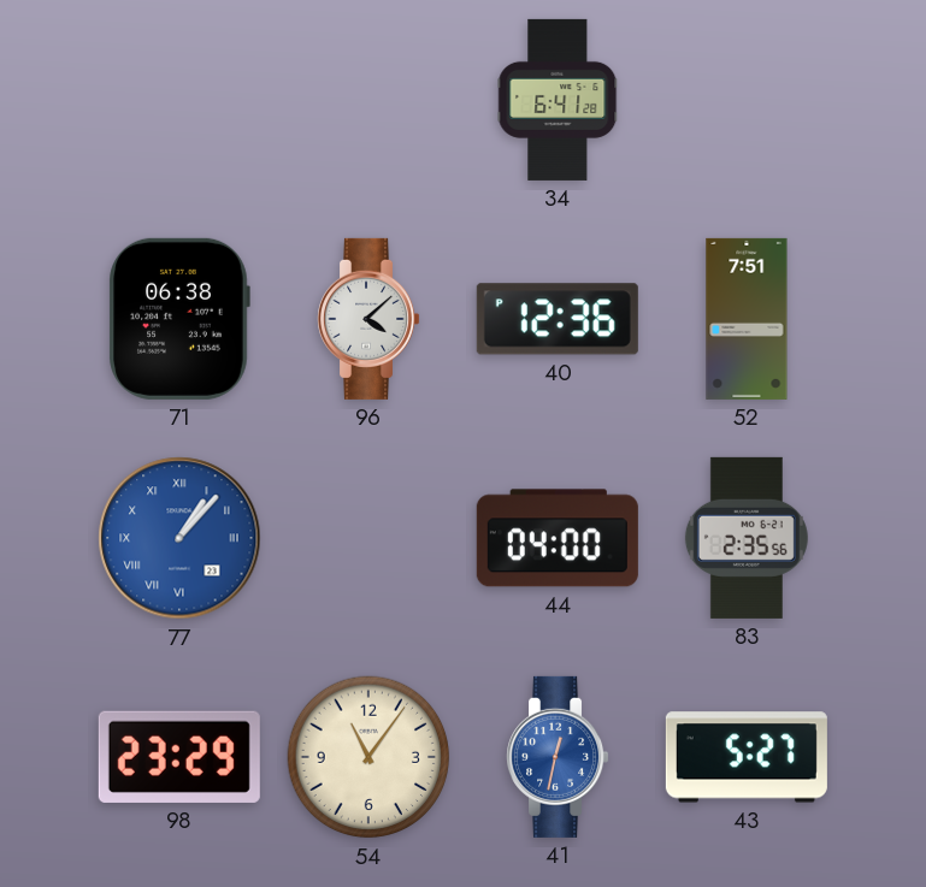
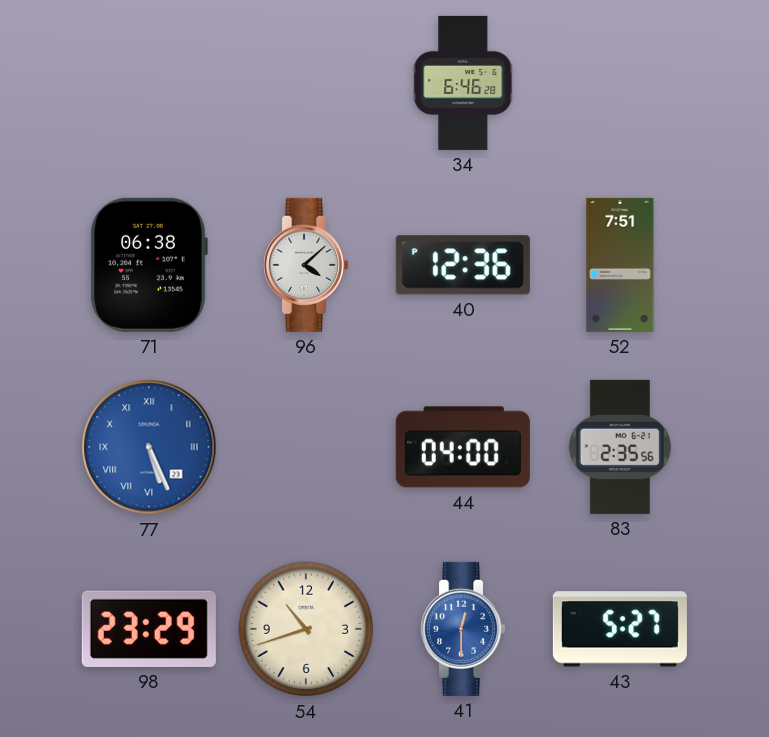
34: 6:41 -> 6:46 (463, 83)
77: 1:07 -> 5:26 (149, 447)
54: 11:06 -> 10:42 (306, 629)
41: 12:32 -> 12:30 (463, 629)
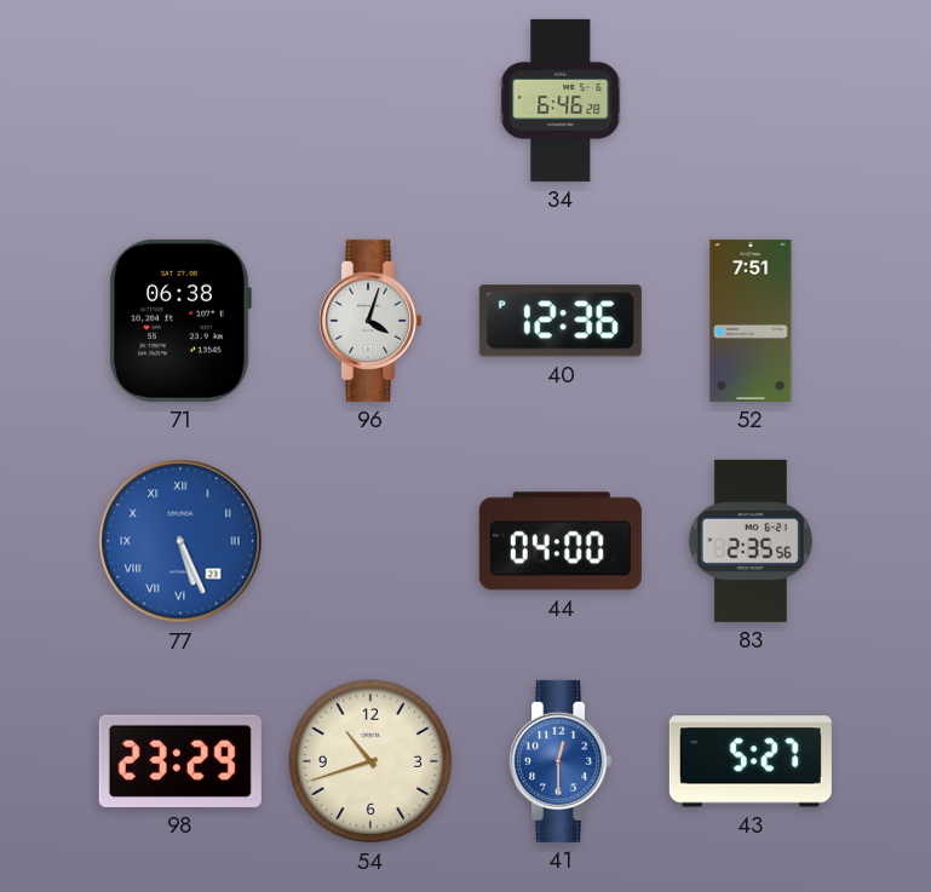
96: 4:08 -> 4:03 (370, 321)
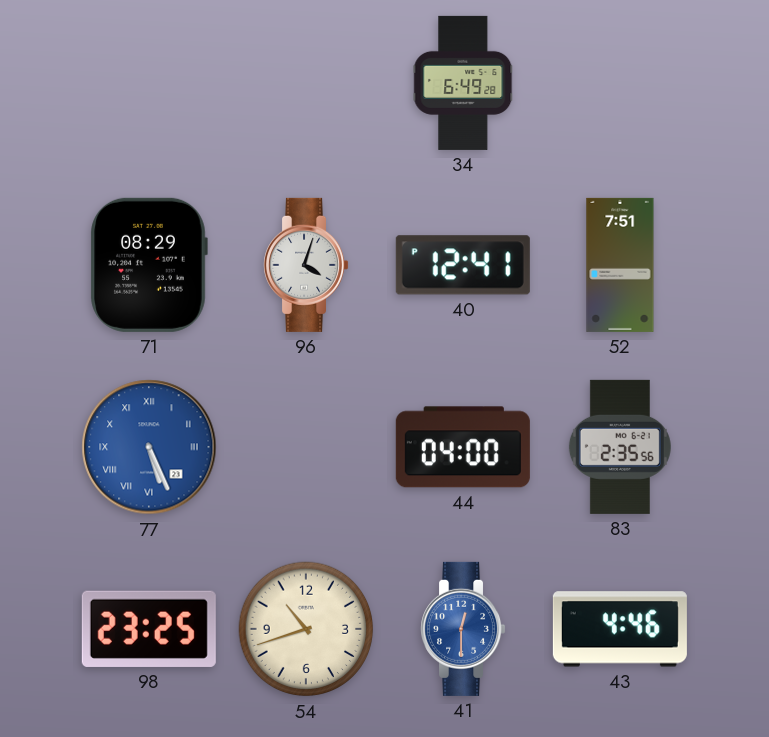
34: 6:46 -> 6:49 (463, 83)
71: 06:38 -> 08:29 (149, 265)
40: 12:36 -> 12:41 (463, 265)
98: 23:29 -> 23:25 (149, 629)
43: 5:27 -> 4:46 (620, 629)
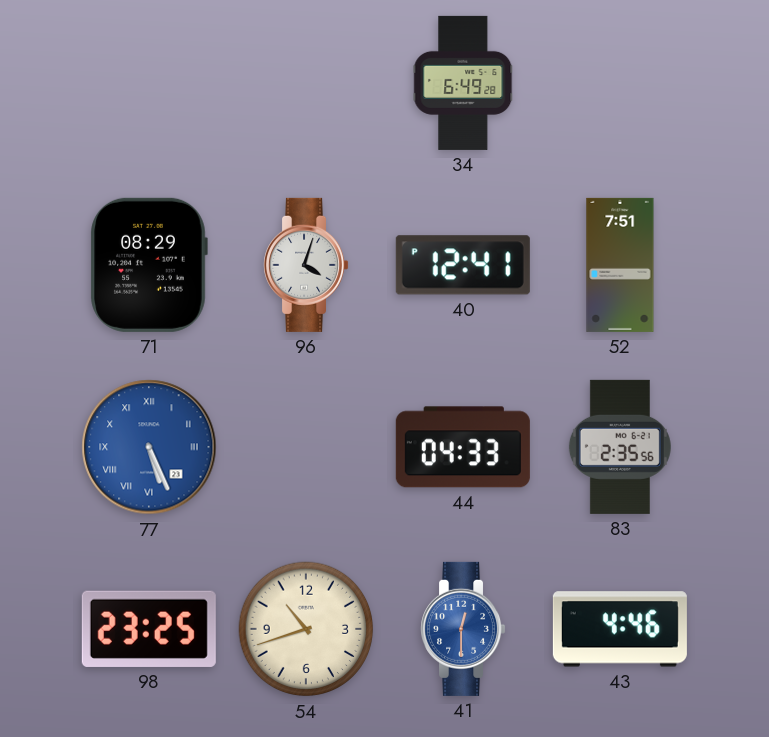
44: 04:00 -> 04:33 (463, 447)
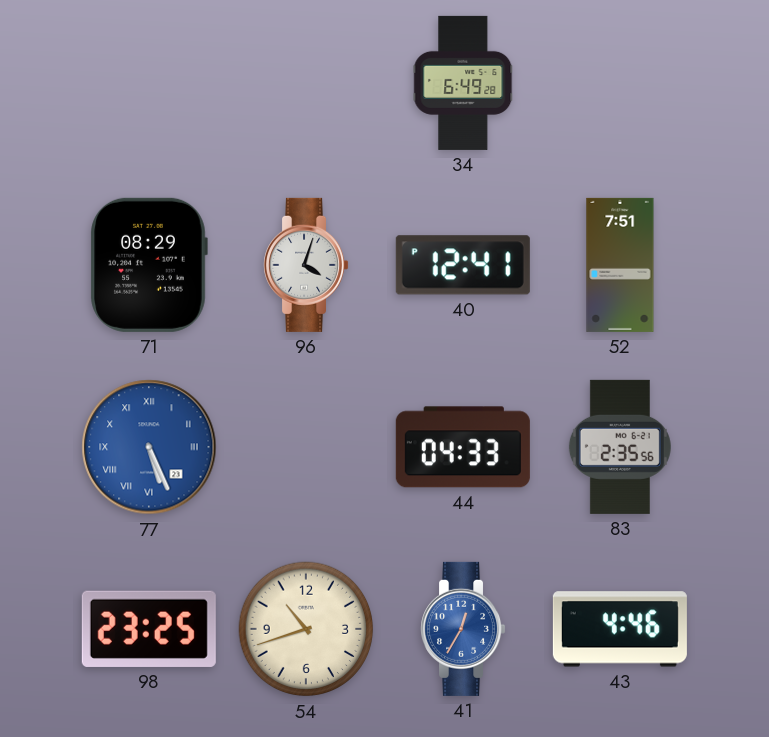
41: 12:30 -> 12:35 (463, 629)
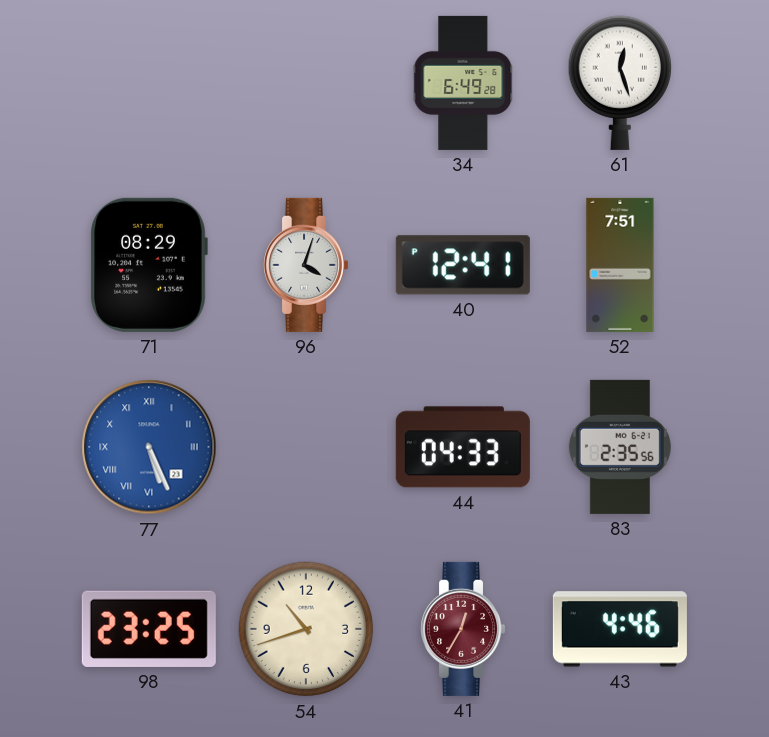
61: none -> 12:27 (619, 83)
41 dial: blue -> burgundy (463, 629)
